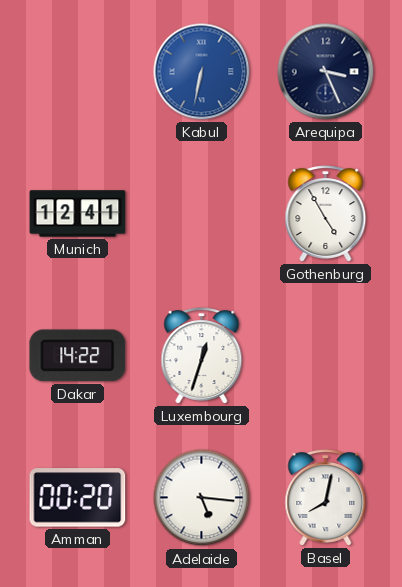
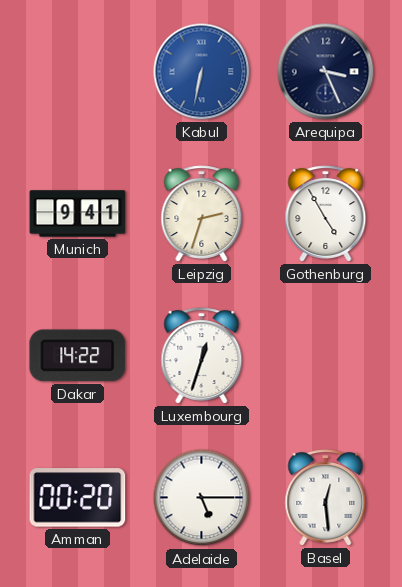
Munich: 12:41 -> 9:41 (78, 214)
Leipzig: none -> 2:33 (202, 214)
Adelaide: 5:16 -> 5:15 (202, 498)
Basel: 8:02 -> 12:29 (326, 498)
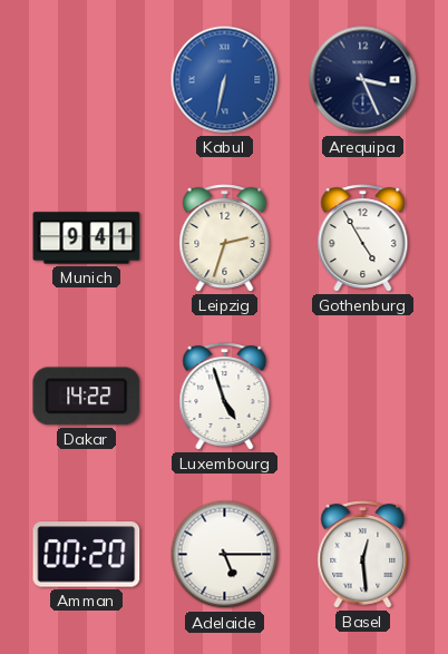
Luxembourg: 12:33 -> 4:57 (225, 397)
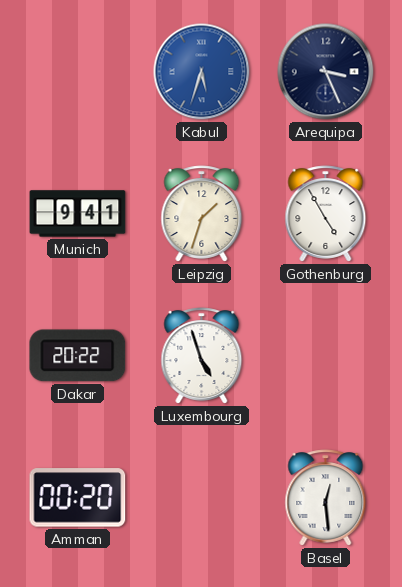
Kabul: 6:32 -> 5:33 (202, 72)
Leipzig: 2:33 -> 1:33 (202, 214)
Dakar: 14:22 -> 20:22 (78, 356)
Adelaide: 5:15 -> none (225, 555)
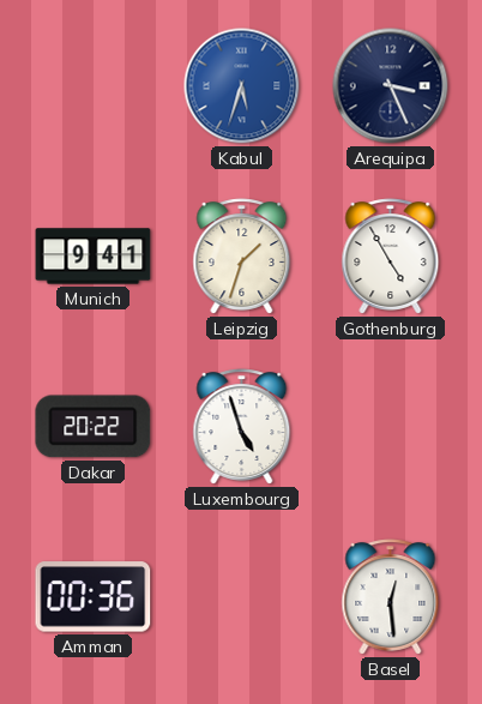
Amman: 00:20 -> 00:36 (94, 597)
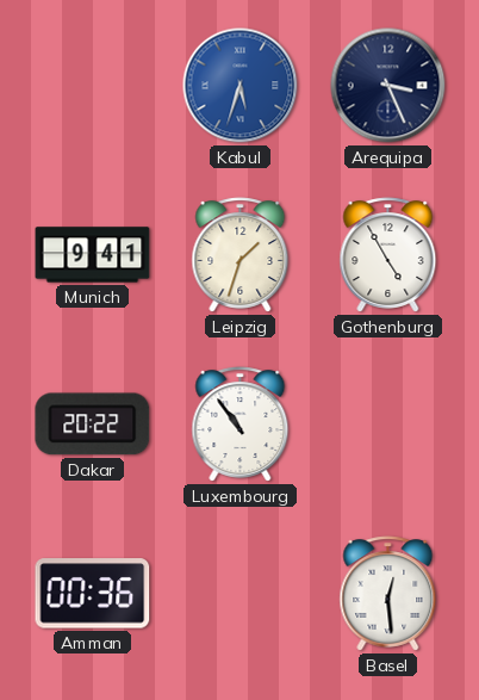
Luxembourg: 4:57 -> 10:54 (241, 425)
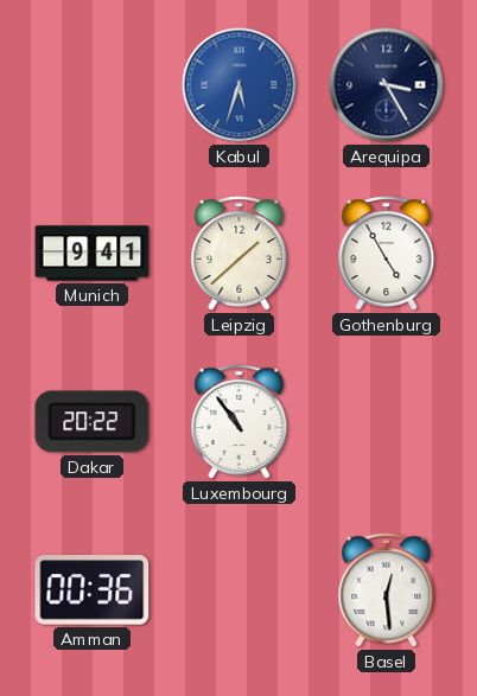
Arequipa: 3:26 -> 3:25 (387, 85)
Leipzig: 1:33 -> 1:38 (240, 254)
